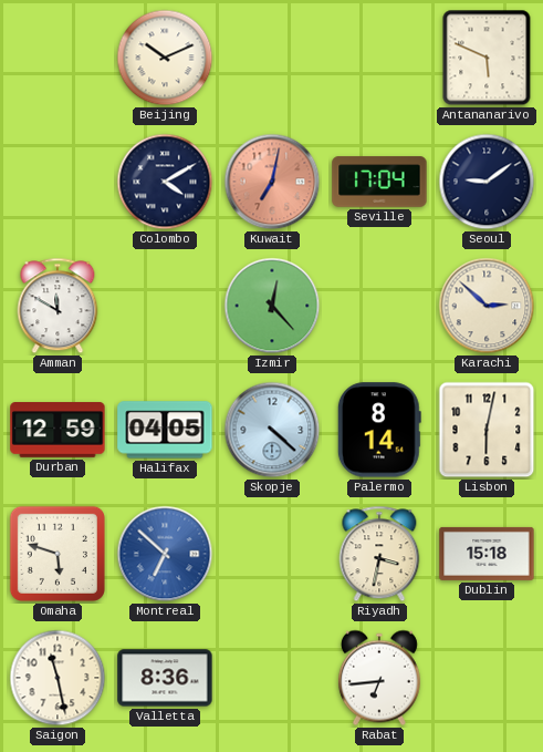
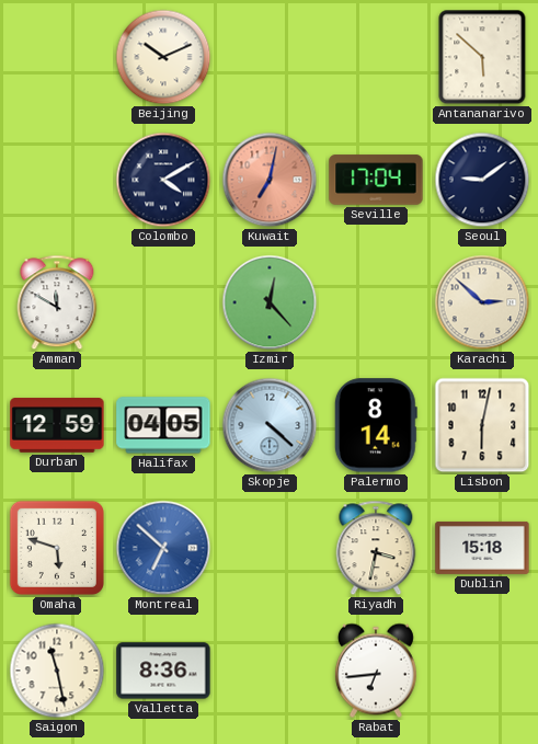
Antananarivo: 5:49 -> 5:52 (482, 57)
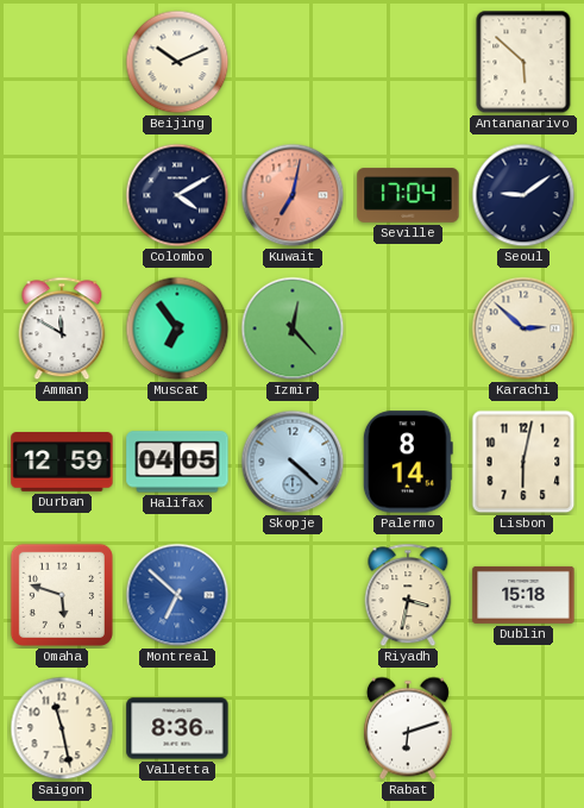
Muscat: none -> 6:54 (177, 328)
Rabat: 6:44 -> 6:12 (408, 728)
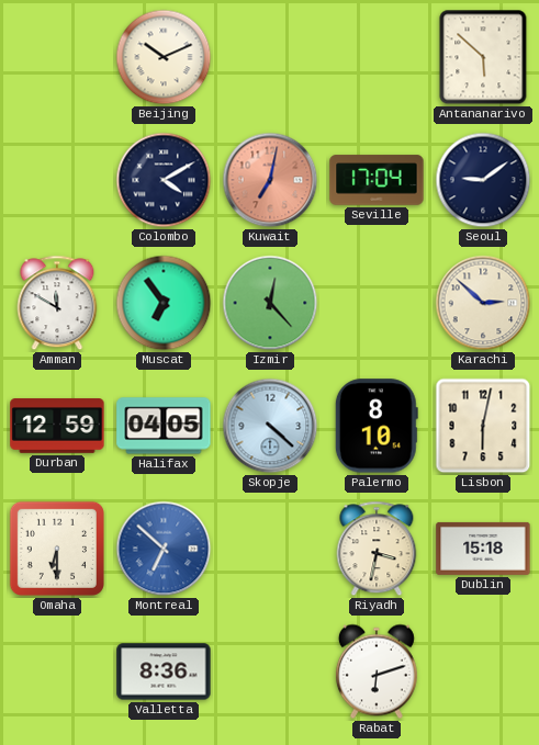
Palermo: 8:14 -> 8:10 (377, 426)
Omaha: 5:48 -> 6:30 (57, 549)
Saigon: 11:28 -> none (62, 728)
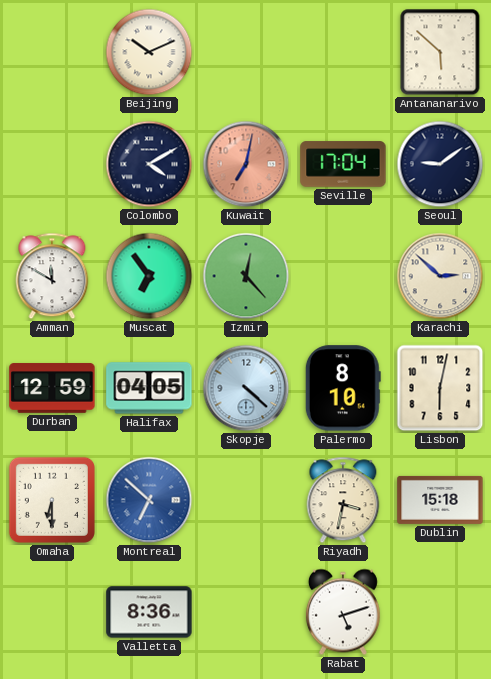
Rabat: 6:12 -> 5:12 (343, 612)
